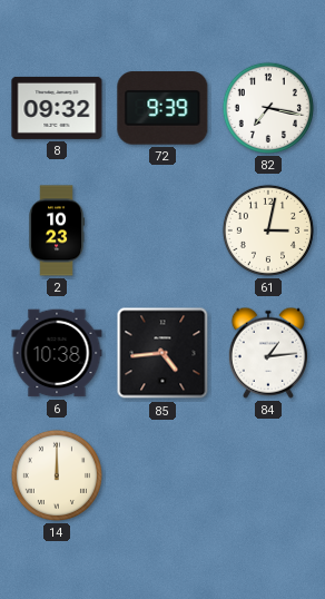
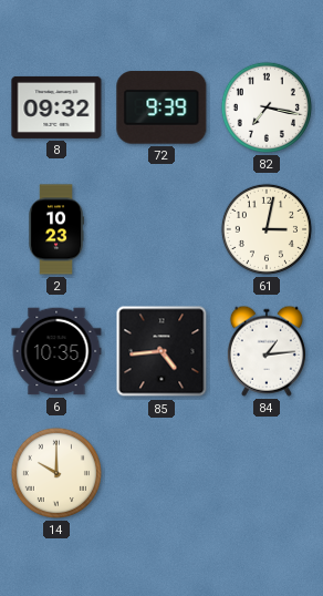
6: 10:38 -> 10:35 (56, 351)
14: 12:00 -> 10:00 (56, 473)
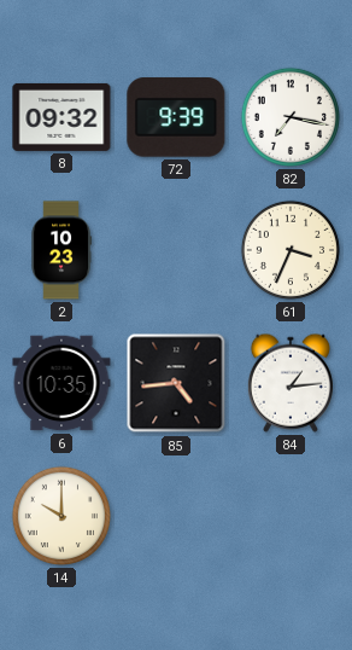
61: 3:02 -> 3:34 (291, 250)
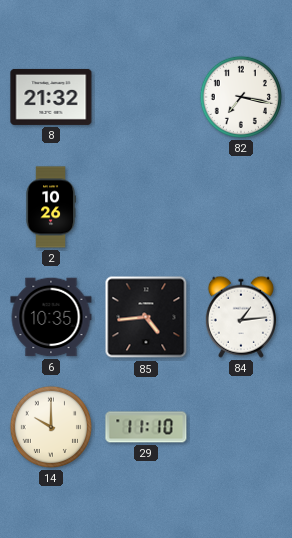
8: 09:32 -> 21:32 (51, 97)
72: 9:39 -> none (176, 117)
2: 10:23 -> 10:26 (51, 207)
61: 3:34 -> none (291, 250)
29: none -> 11:10 (146, 427)
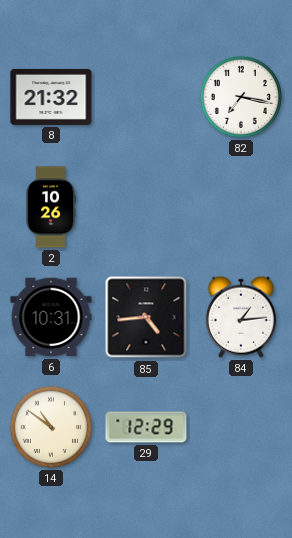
6: 10:35 -> 10:31 (51, 317)
14: 10:00 -> 10:51 (51, 427)
29: 11:10 -> 12:29 (146, 427)
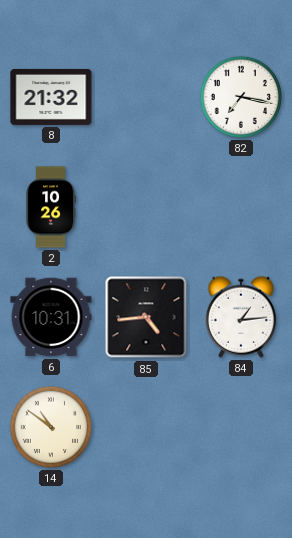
29: 12:29 -> none (146, 427)
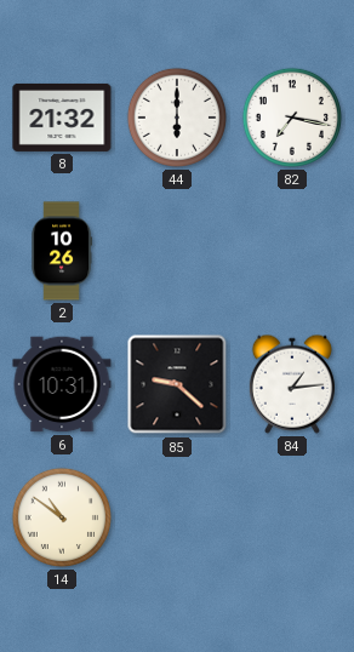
44: none -> 6:00 (177, 118)
85: 4:44 -> 9:22 (177, 384)
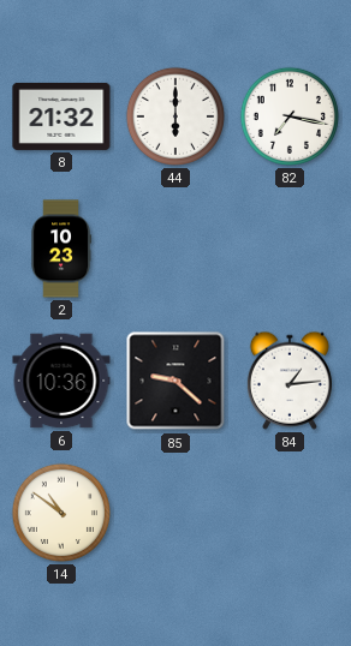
2: 10:26 -> 10:23 (61, 249)
6: 10:31 -> 10:36 (61, 381)
